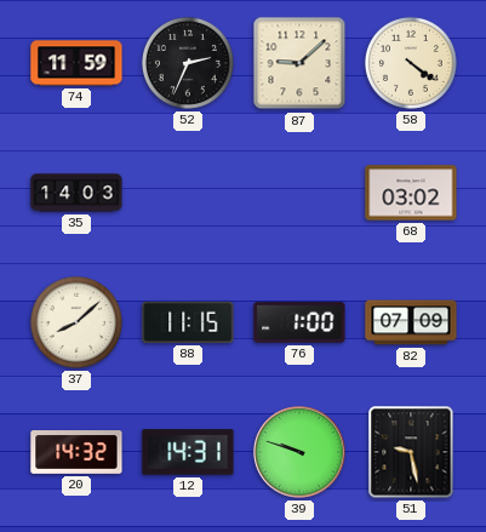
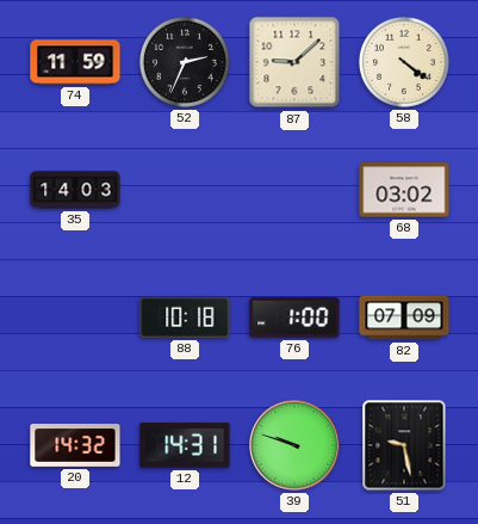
37: 8:08 -> none (76, 322)
88: 11:15 -> 10:18 (185, 318)
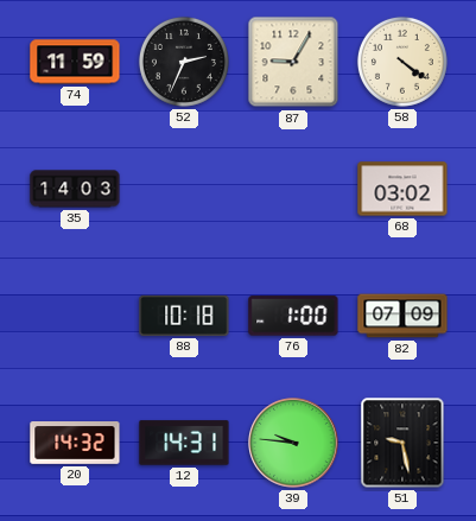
87: 9:08 -> 9:05 (293, 62)
39: 9:48 -> 9:46 (293, 443)
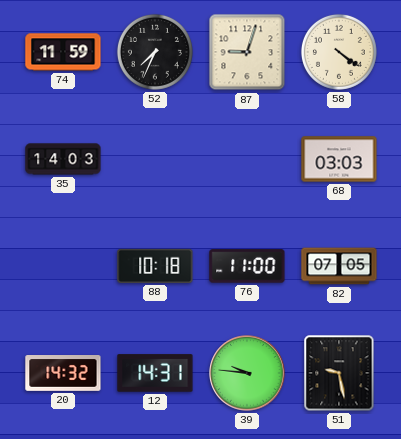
52: 2:34 -> 7:34 (155, 52)
87: 9:05 -> 9:03 (247, 52)
68: 03:02 -> 03:03 (339, 159)
76: 1:00 -> 11:00 (247, 266)
82: 07:09 -> 07:05 (339, 266)
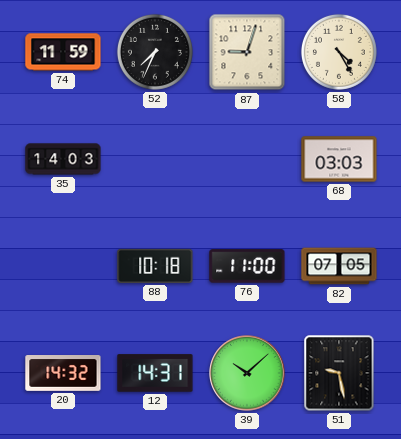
58: 4:21 -> 4:25 (339, 52)
39: 9:46 -> 10:08 (247, 373)
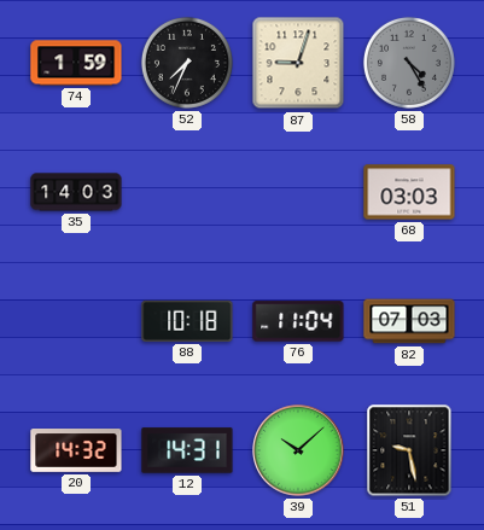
74: 11:59 -> 1:59 (76, 63)
58 dial: cream -> grey (409, 63)
76: 11:00 -> 11:04 (298, 321)
82: 07:05 -> 07:03 (409, 321)
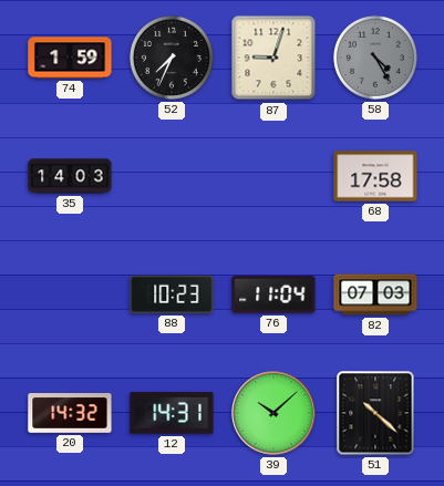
68: 03:03 -> 17:58 (375, 176)
88: 10:18 -> 10:23 (172, 294)
51: 9:28 -> 10:22 (375, 413)
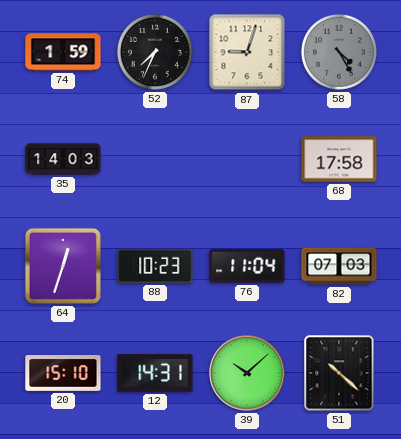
64: none -> 12:33 (63, 266)
20: 14:32 -> 15:10 (63, 374)
